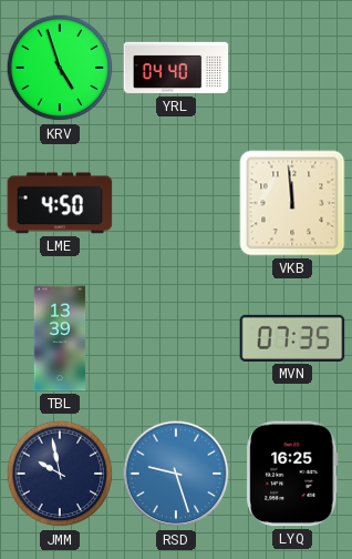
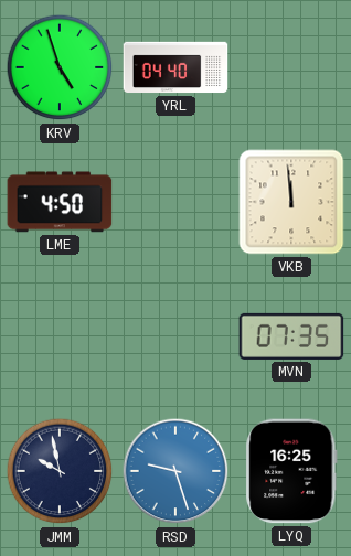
TBL: 13:39 -> none (60, 338)
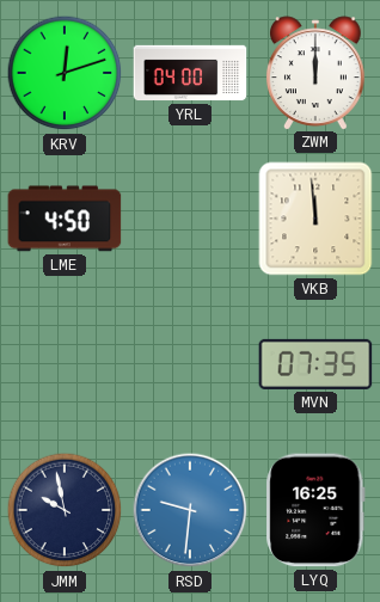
KRV: 4:57 -> 12:12 (65, 73)
YRL: 04:40 -> 04:00 (190, 73)
ZWM: none -> 12:00 (315, 73)
RSD: 9:27 -> 9:31 (190, 510)
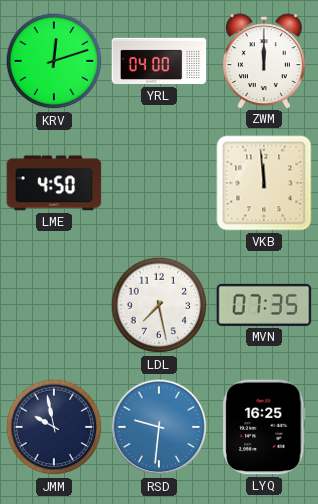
LDL: none -> 7:28 (159, 305)
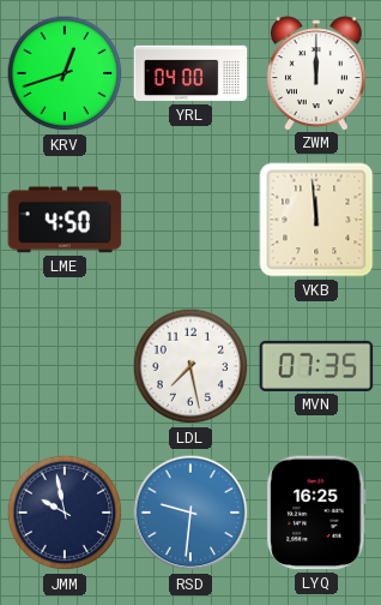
KRV: 12:12 -> 12:42 (65, 73)
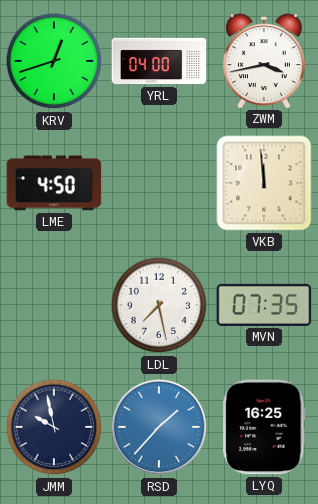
ZWM: 12:00 -> 3:43 (264, 61)
RSD: 9:31 -> 1:37 (159, 427)
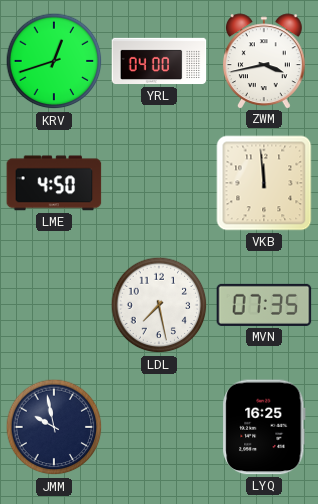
RSD: 1:37 -> none (159, 427)
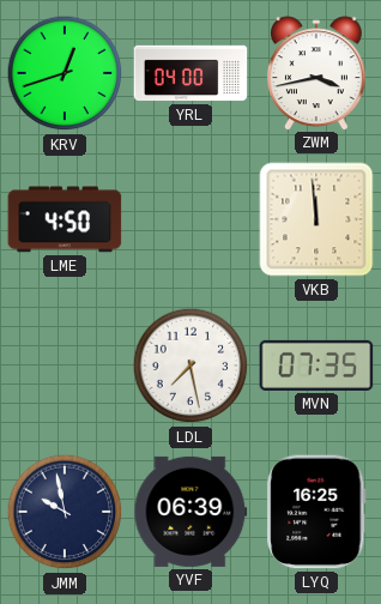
YVF: none -> 06:39 (190, 512)
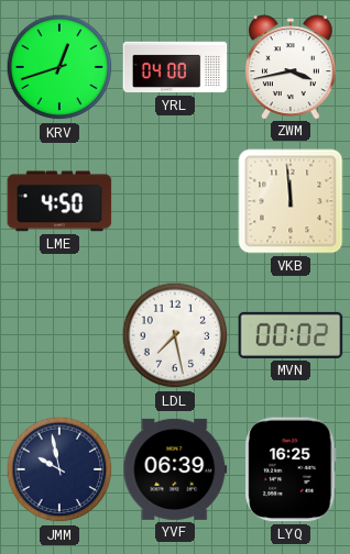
MVN: 07:35 -> 00:02 (291, 335)
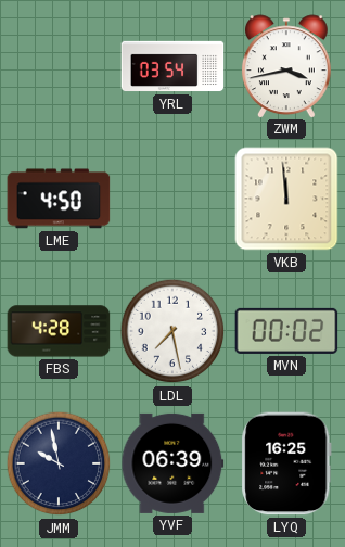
KRV: 12:42 -> none (59, 67)
YRL: 04:00 -> 03:54 (173, 66)
FBS: none -> 4:28 (59, 331)
